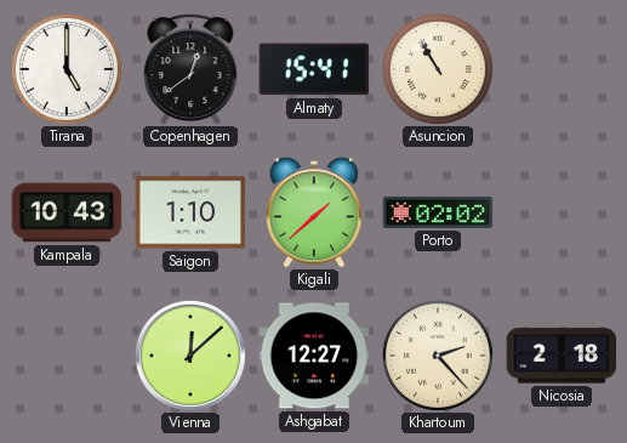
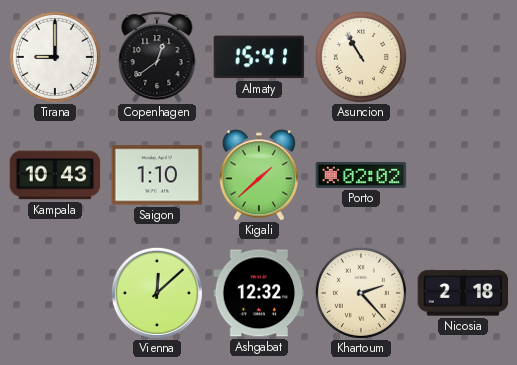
Tirana: 5:00 -> 9:00 (55, 57)
Ashgabat: 12:27 -> 12:32 (259, 293)
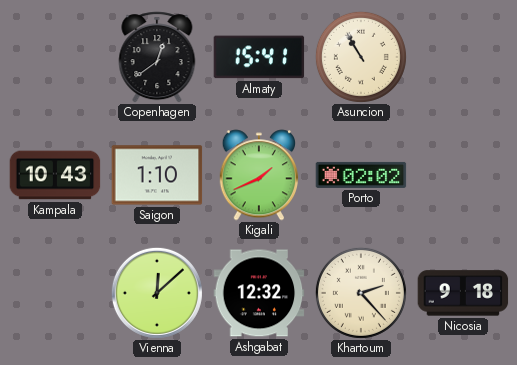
Tirana: 9:00 -> none (55, 57)
Kigali: 1:38 -> 1:41 (258, 175)
Nicosia: 2:18 -> 9:18 (463, 293)
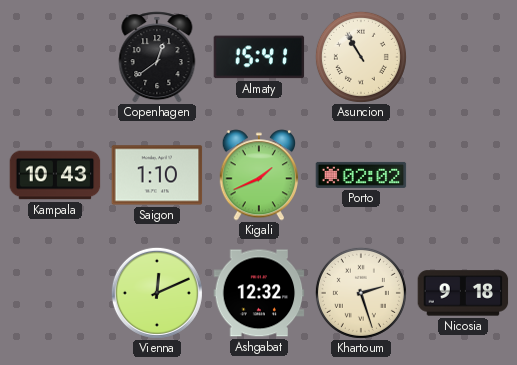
Vienna: 12:08 -> 12:11 (157, 293)
Khartoum: 2:23 -> 2:27 (361, 293)
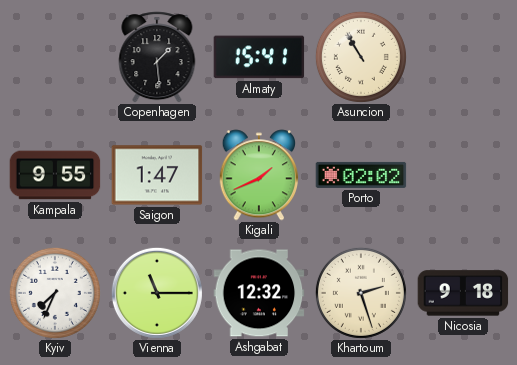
Copenhagen: 12:39 -> 1:29 (157, 57)
Kampala: 10:43 -> 9:55 (55, 175)
Saigon: 1:10 -> 1:47 (157, 175)
Kyiv: none -> 7:34 (55, 293)
Vienna: 12:11 -> 11:15 (157, 293)
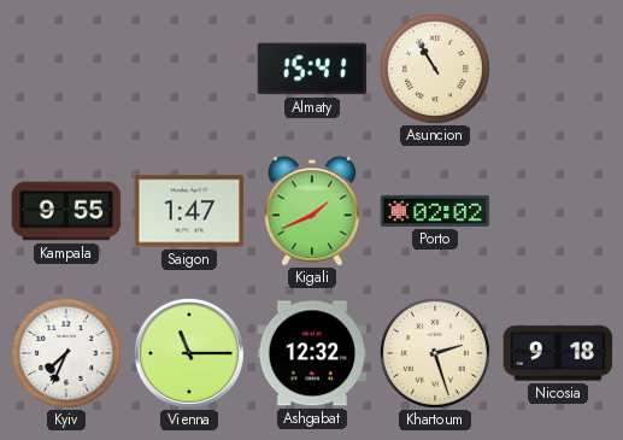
Copenhagen: 1:29 -> none (157, 57)
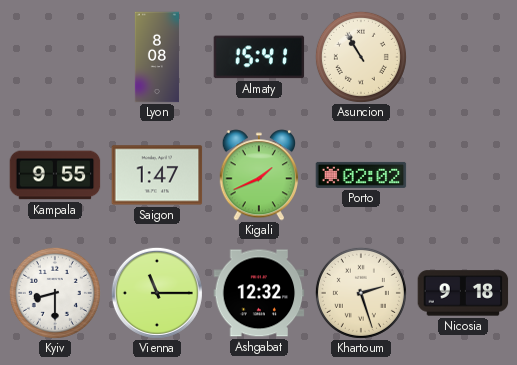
Lyon: none -> 8:08 (157, 57)
Kyiv: 7:34 -> 8:30 (55, 293)
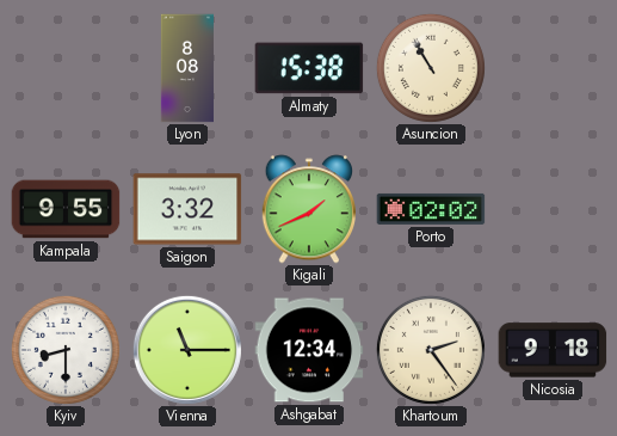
Almaty: 15:41 -> 15:38 (309, 68)
Saigon: 1:47 -> 3:32 (187, 209)
Ashgabat: 12:32 -> 12:34 (309, 350)
Khartoum: 2:27 -> 2:24 (431, 350)
